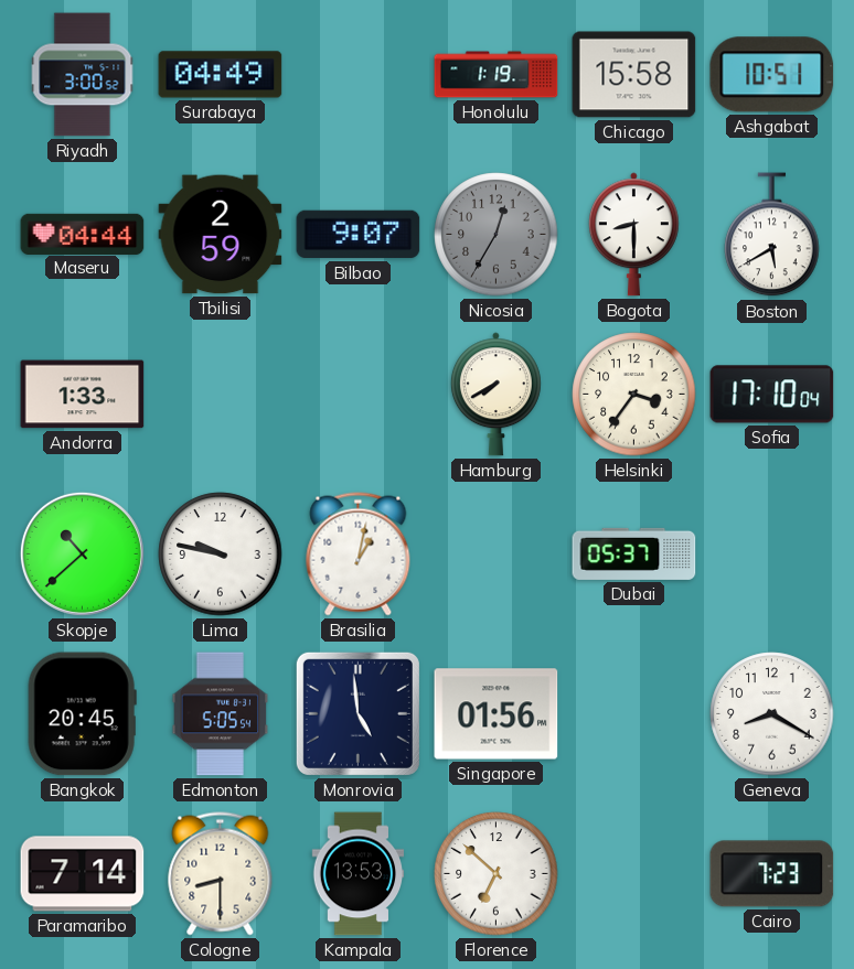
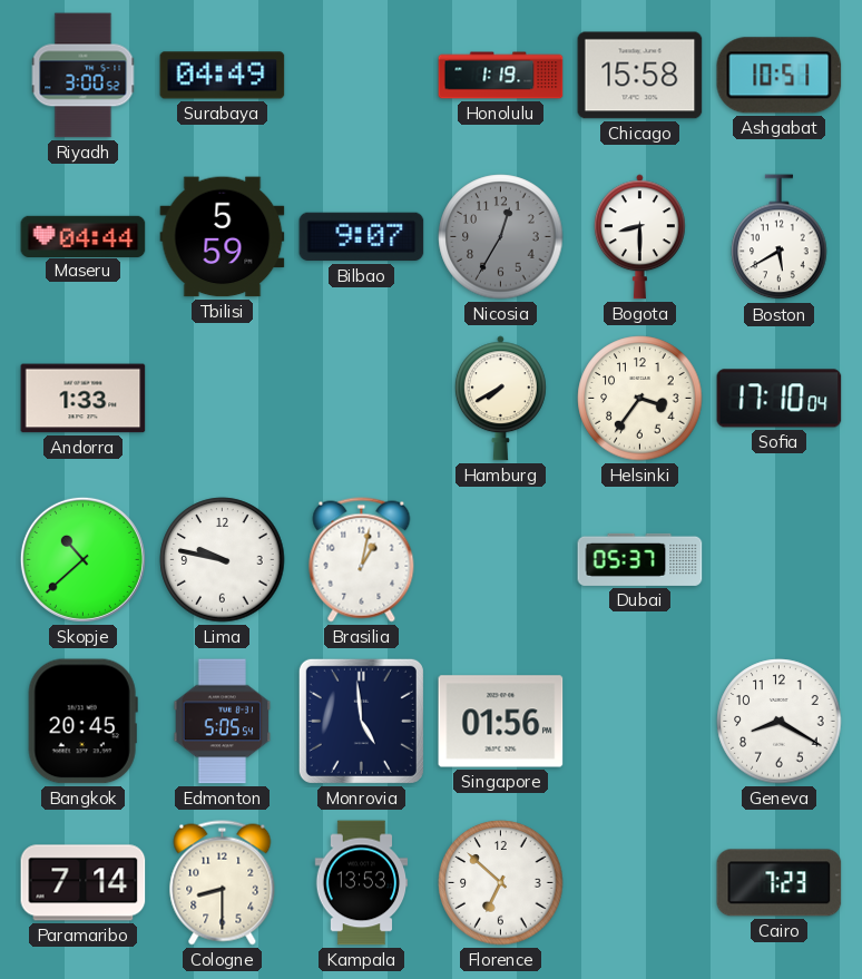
Tbilisi: 2:59 -> 5:59 (223, 237)
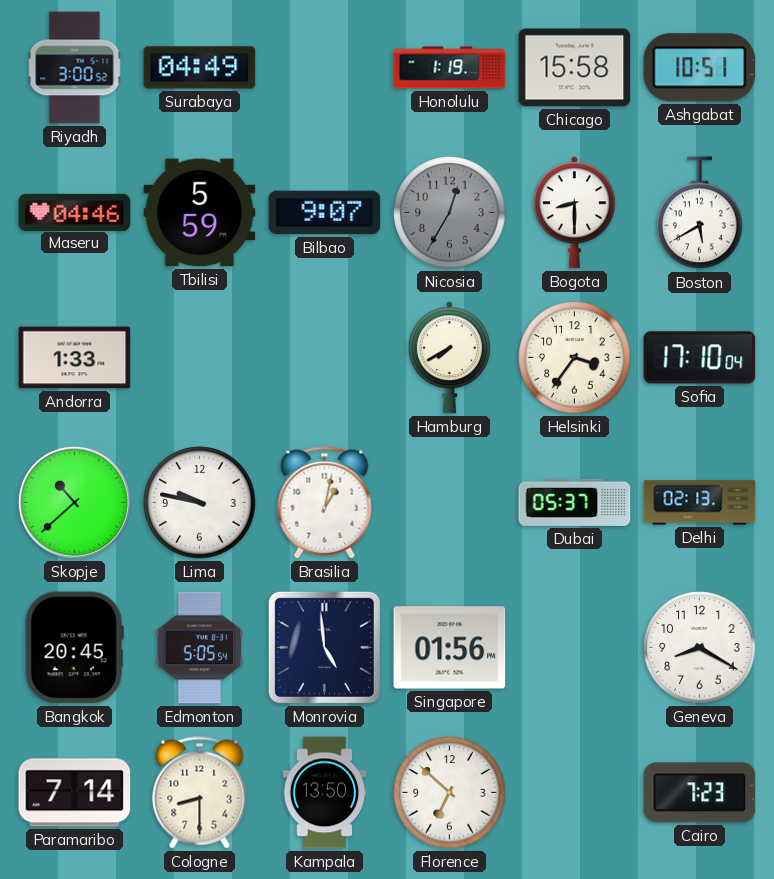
Maseru: 04:44 -> 04:46 (75, 212)
Delhi: none -> 02:13 (700, 503)
Kampala: 13:53 -> 13:50 (325, 793)
